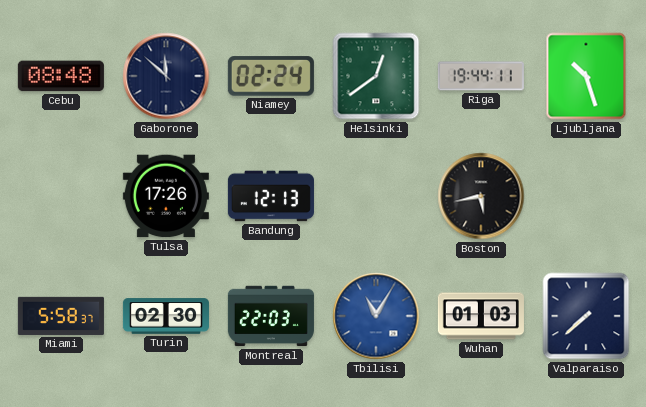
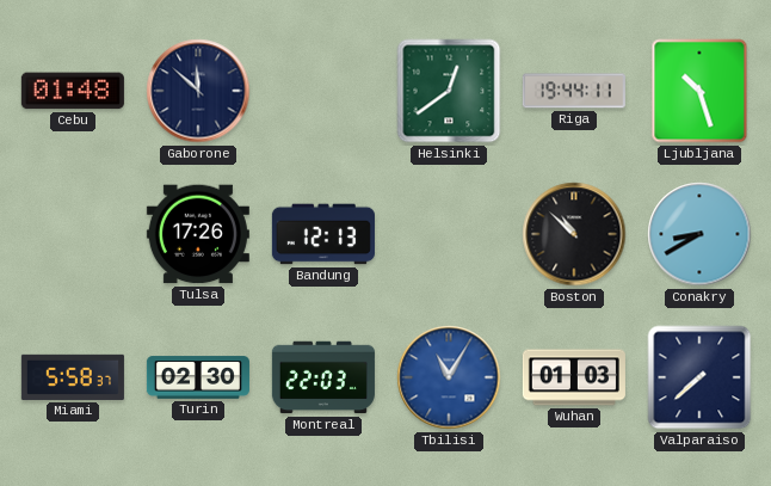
Cebu: 08:48 -> 01:48 (73, 91)
Niamey: 02:24 -> none (271, 76)
Boston: 5:43 -> 10:52 (574, 234)
Conakry: none -> 8:40 (699, 234)
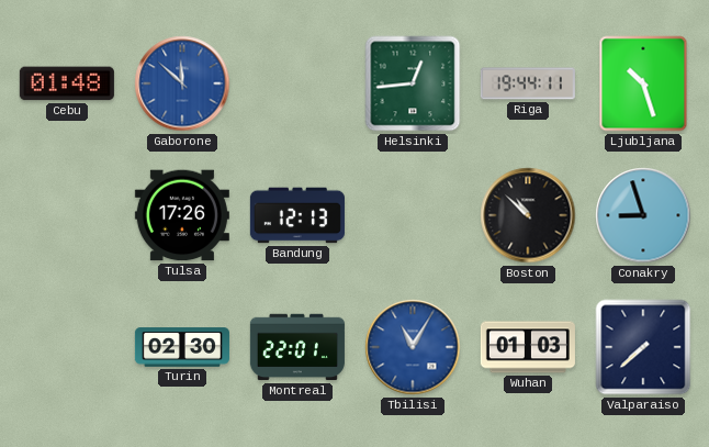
Gaborone dial: navy -> blue (182, 83)
Helsinki: 12:39 -> 12:44 (413, 83)
Conakry: 8:40 -> 8:57 (643, 215)
Miami: 5:58 -> none (73, 377)
Montreal: 22:03 -> 22:01 (297, 347)
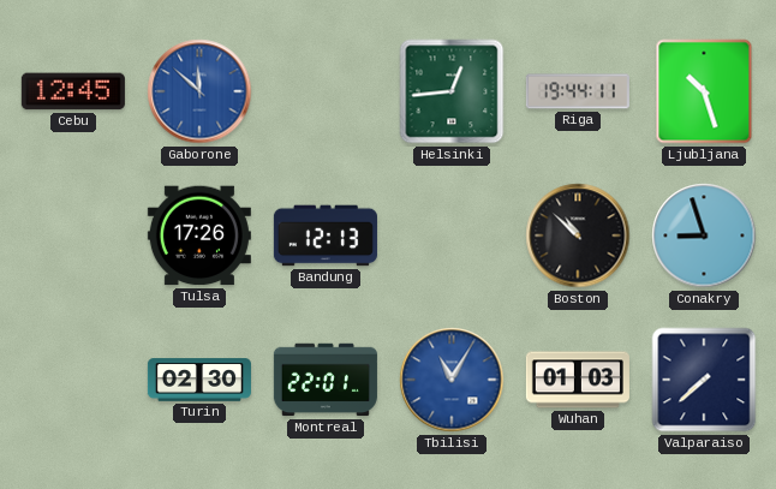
Cebu: 01:48 -> 12:45 (73, 91)
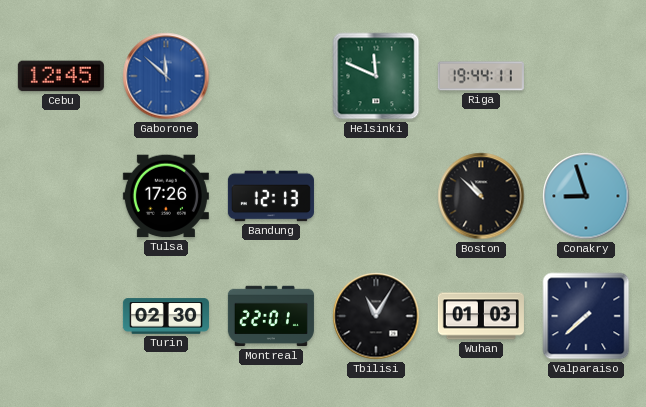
Helsinki: 12:44 -> 11:49 (376, 76)
Ljubljana: 10:27 -> none (704, 91)
Tbilisi dial: blue -> black (376, 316)
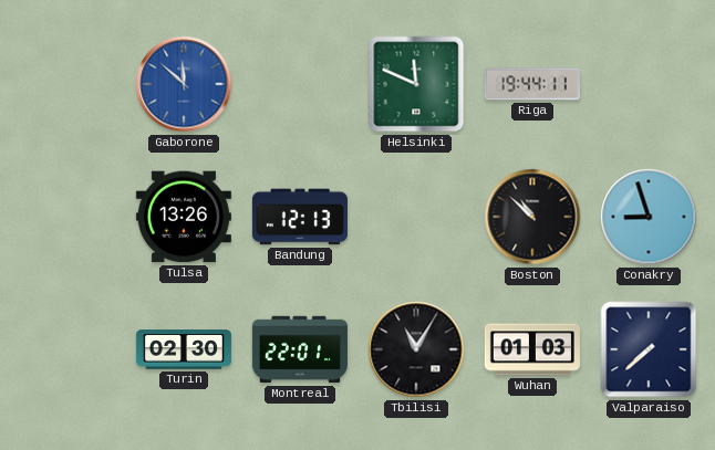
Cebu: 12:45 -> none (61, 76)
Tulsa: 17:26 -> 13:26 (184, 217)
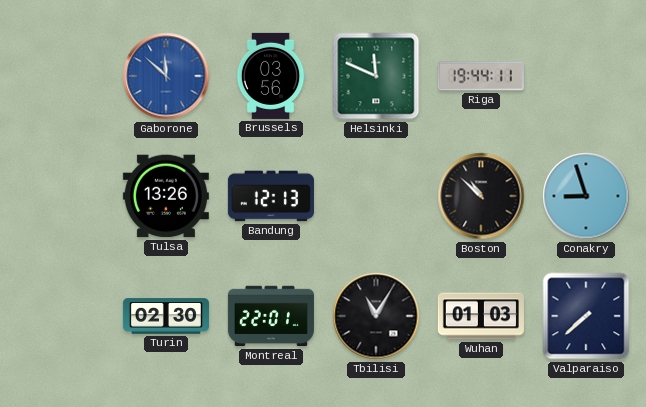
Brussels: none -> 03:56 (271, 76)
